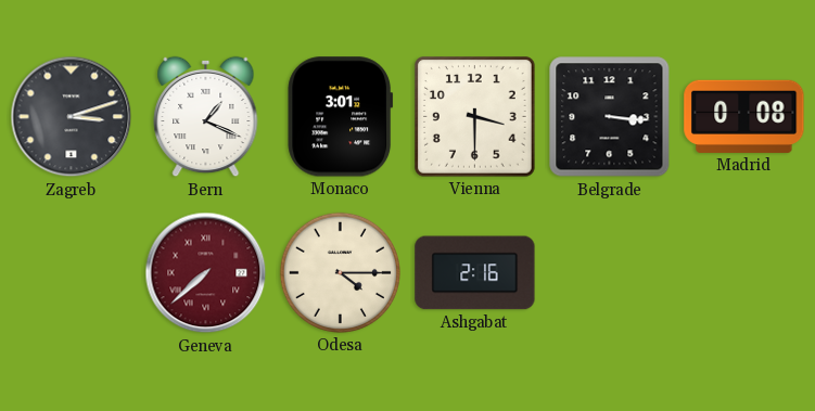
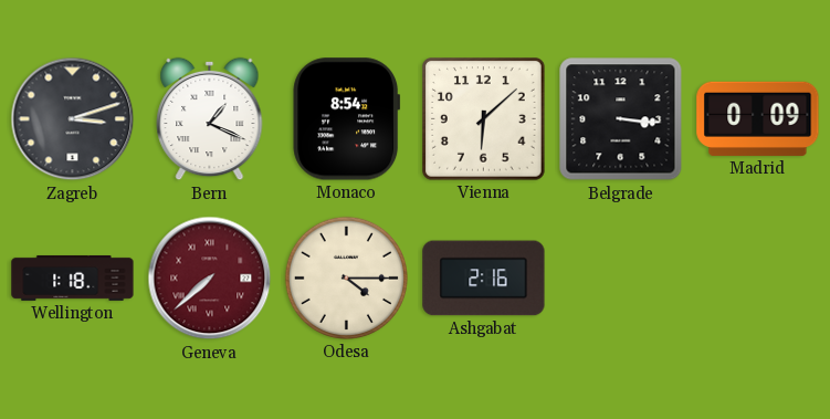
Monaco: 3:01 -> 8:54 (347, 119)
Vienna: 3:30 -> 6:08 (484, 119)
Madrid: 0:08 -> 0:09 (758, 118)
Wellington: none -> 1:18 (73, 277)
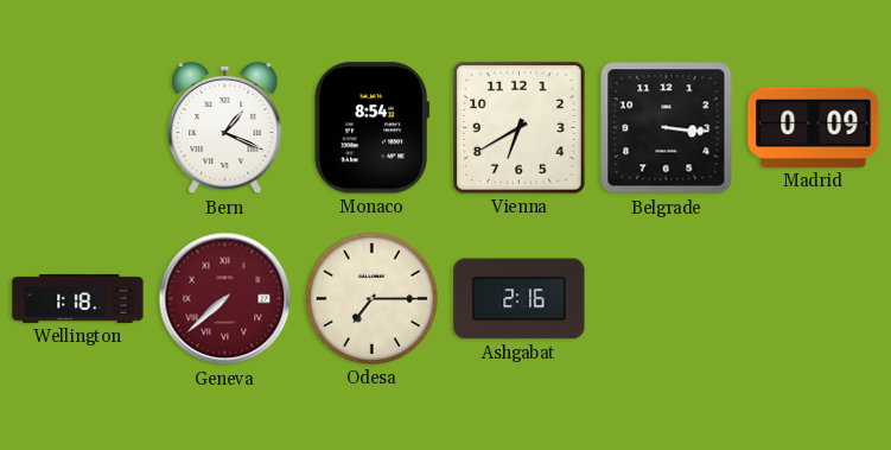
Zagreb: 3:12 -> none (73, 119)
Vienna: 6:08 -> 6:40 (520, 128)
Odesa: 4:15 -> 7:15 (371, 298)
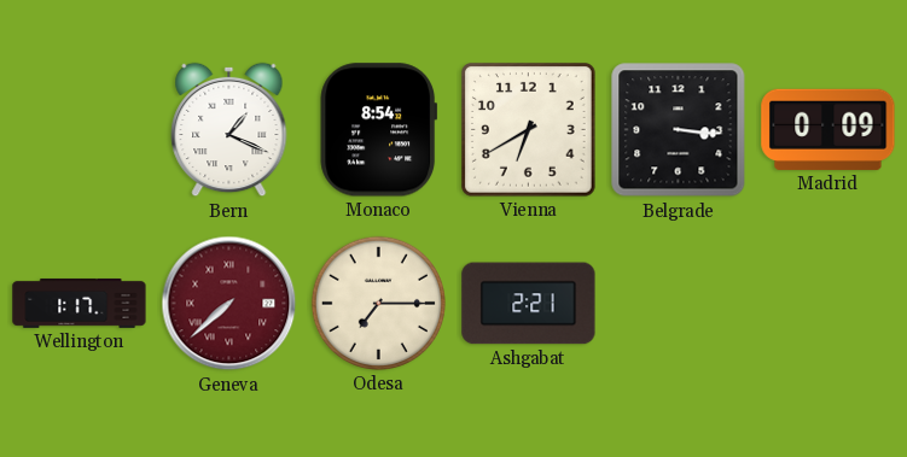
Wellington: 1:18 -> 1:17 (80, 303)
Ashgabat: 2:16 -> 2:21 (529, 304)
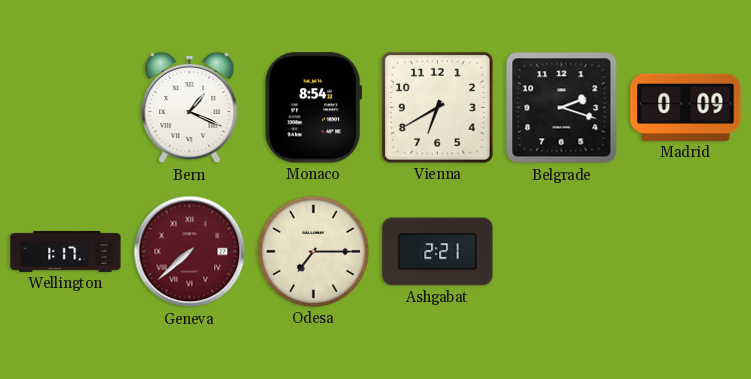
Belgrade: 3:16 -> 2:18 (562, 108)
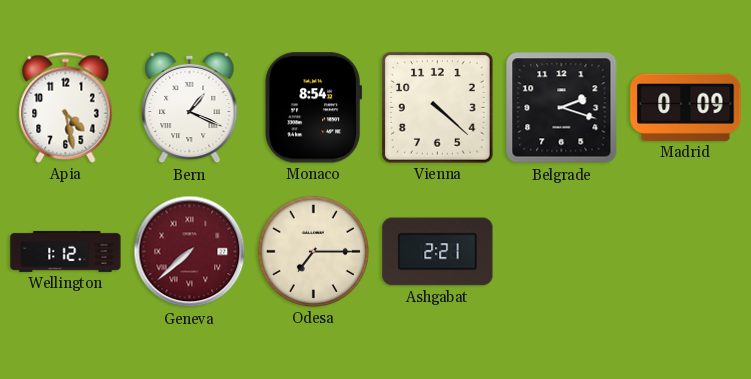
Apia: none -> 4:28 (66, 107)
Vienna: 6:40 -> 4:22 (438, 108)
Wellington: 1:17 -> 1:12 (66, 251)
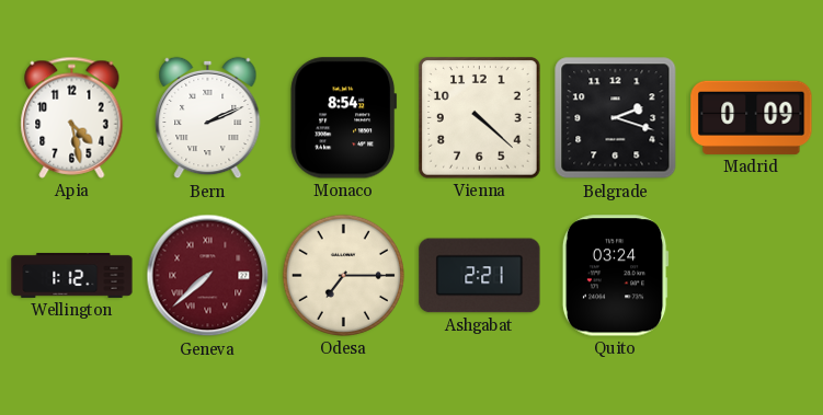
Bern: 1:19 -> 2:11 (208, 118)
Quito: none -> 03:24 (615, 276)
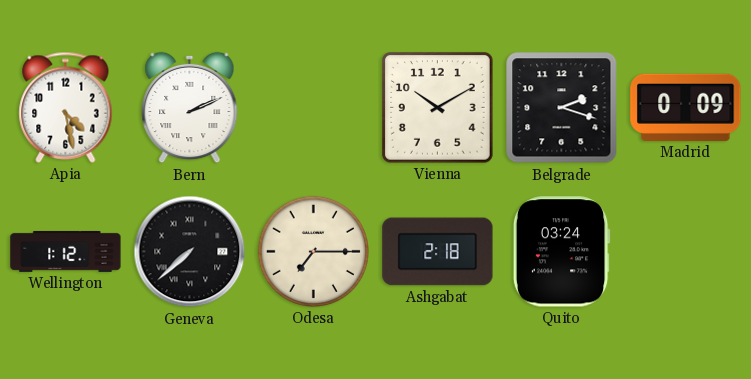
Monaco: 8:54 -> none (344, 118)
Vienna: 4:22 -> 10:10 (438, 108)
Geneva dial: burgundy -> black (190, 252)
Ashgabat: 2:21 -> 2:18 (438, 252)
